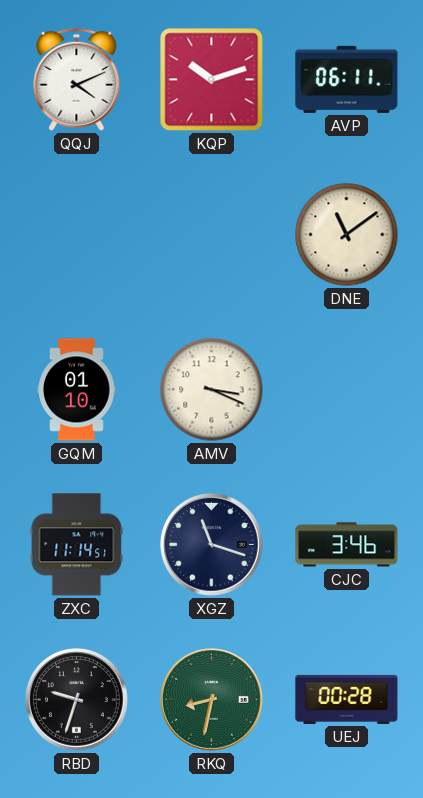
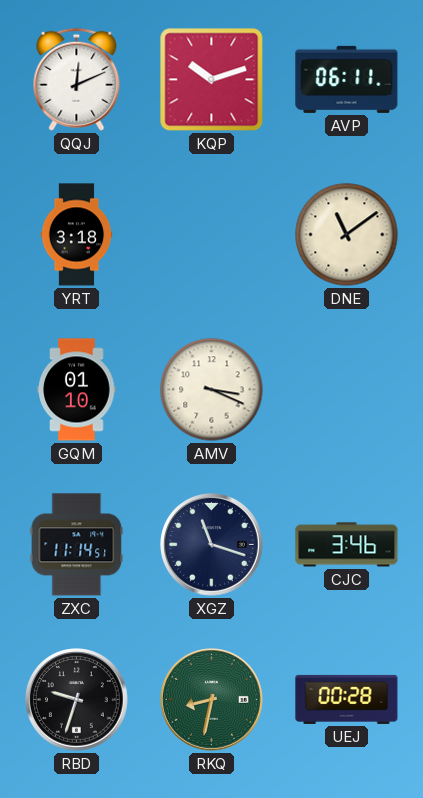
QQJ: 4:11 -> 12:11 (77, 79)
YRT: none -> 3:18 (77, 235)
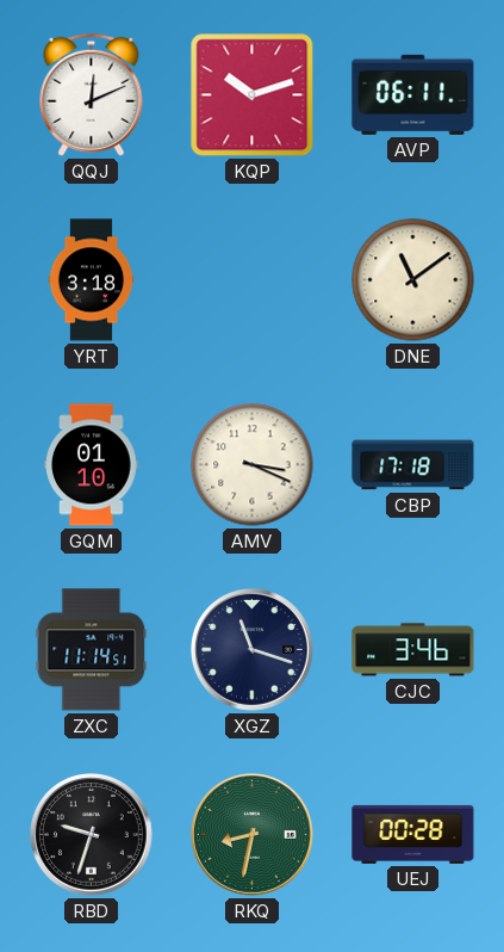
CBP: none -> 17:18 (413, 465)
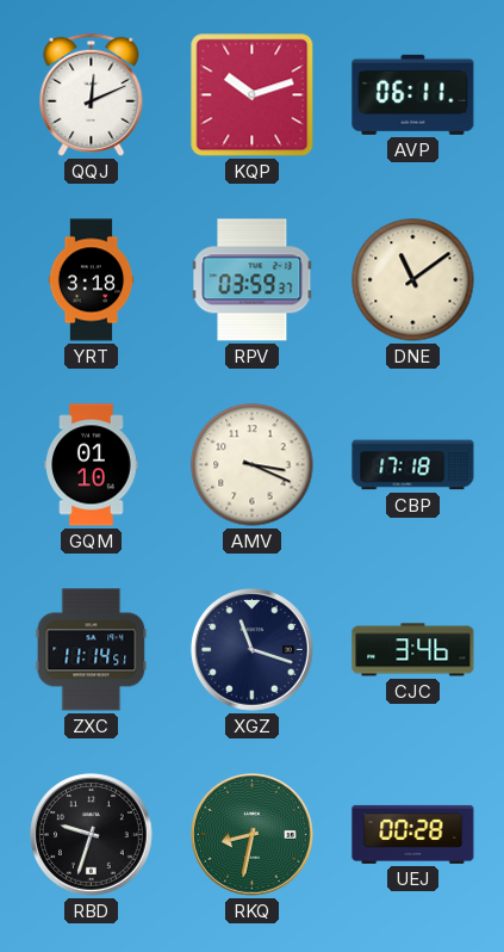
RPV: none -> 03:59 (253, 280)
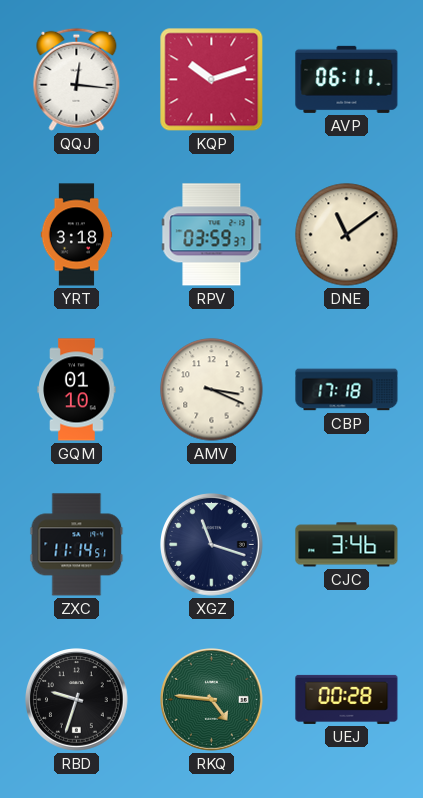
QQJ: 12:11 -> 12:16 (77, 79)
RKQ: 8:32 -> 4:46 (212, 700)
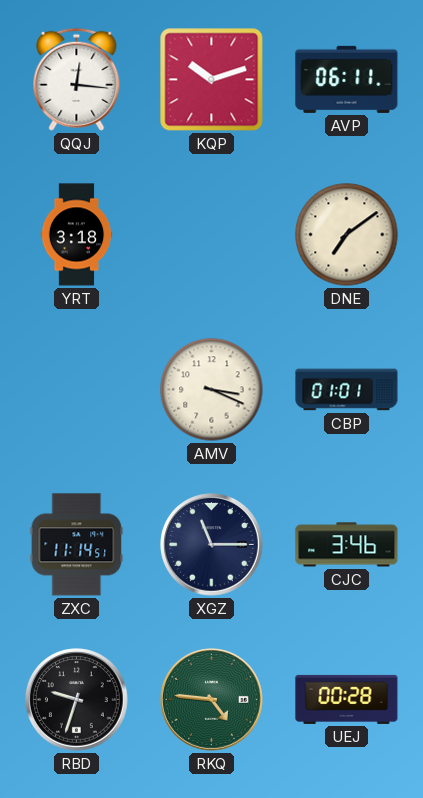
RPV: 03:59 -> none (212, 235)
DNE: 11:09 -> 7:09 (347, 235)
GQM: 01:10 -> none (77, 390)
CBP: 17:18 -> 01:01 (347, 390)
XGZ: 11:18 -> 11:15 (212, 545)
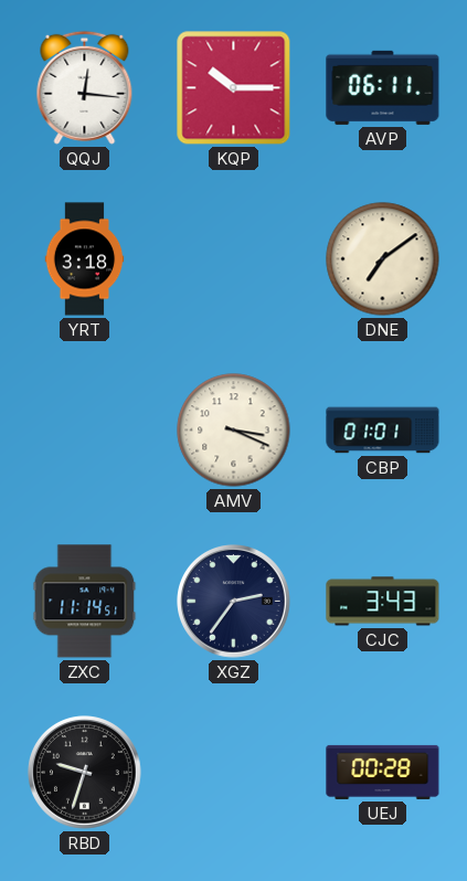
KQP: 10:12 -> 10:15 (234, 88)
XGZ: 11:15 -> 2:36 (234, 602)
CJC: 3:46 -> 3:43 (383, 602)
RKQ: 4:46 -> none (212, 700)
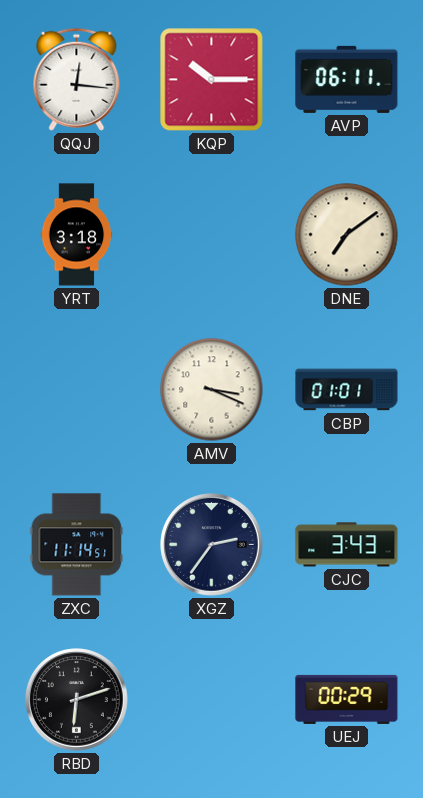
RBD: 9:33 -> 6:12 (77, 700)
UEJ: 00:28 -> 00:29 (347, 699)
